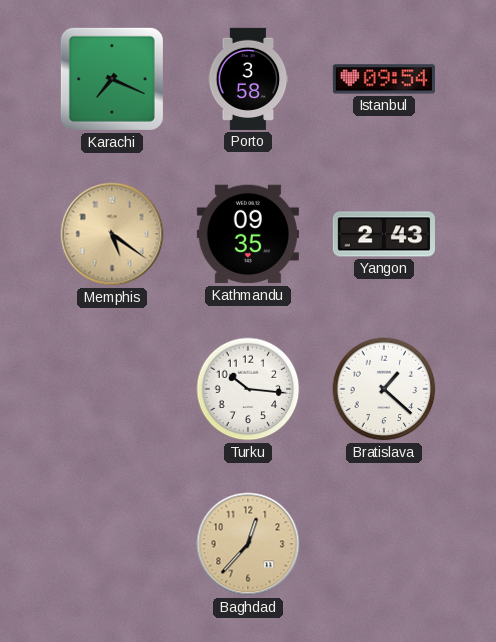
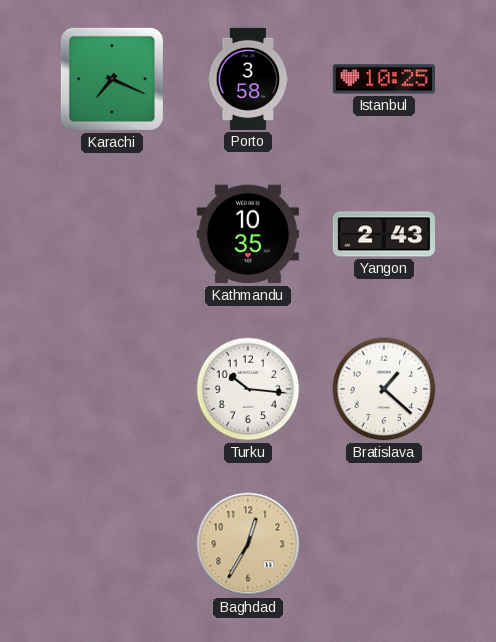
Istanbul: 09:54 -> 10:25 (384, 79)
Memphis: 5:21 -> none (112, 234)
Kathmandu: 09:35 -> 10:35 (248, 234)
Baghdad: 12:37 -> 12:35 (248, 544)
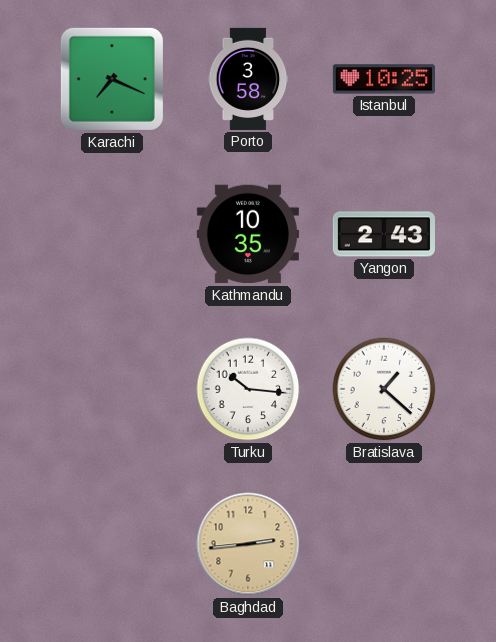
Baghdad: 12:35 -> 2:44 (248, 544)
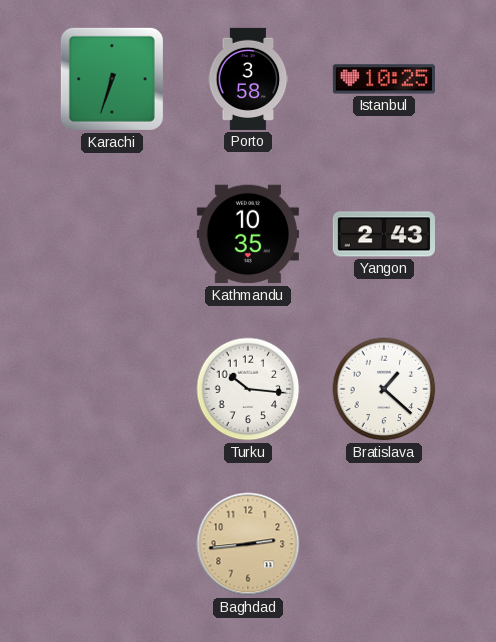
Karachi: 7:19 -> 6:33 (112, 79)
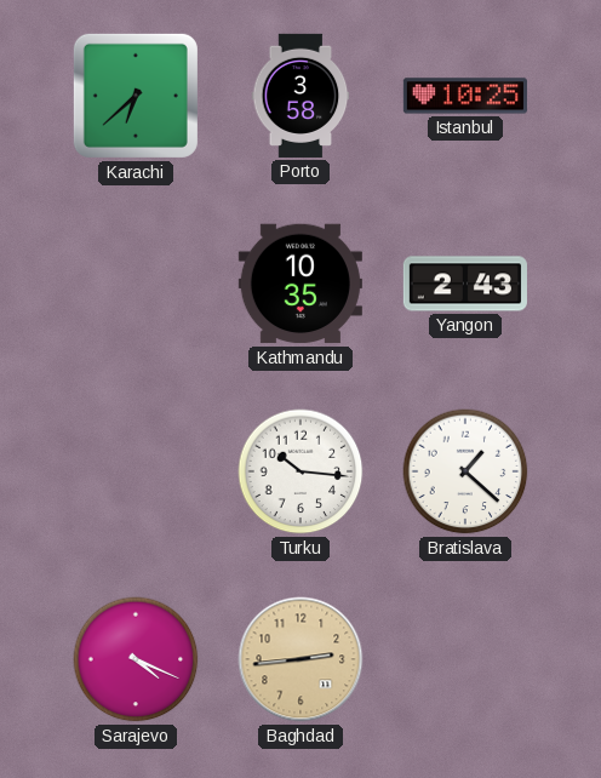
Karachi: 6:33 -> 6:38 (136, 96)
Sarajevo: none -> 4:19 (136, 659)
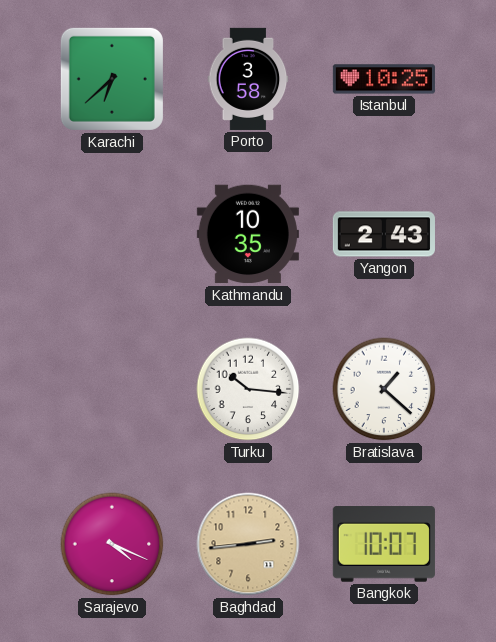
Bangkok: none -> 10:07 (384, 545)
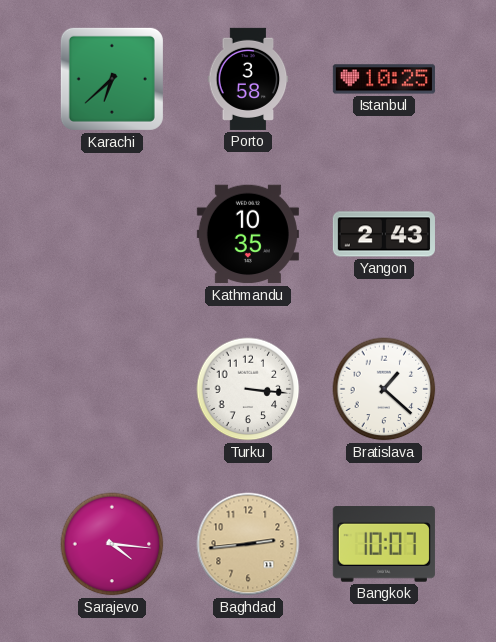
Turku: 10:16 -> 3:16 (248, 389)
Sarajevo: 4:19 -> 4:16 (112, 544)
